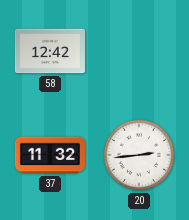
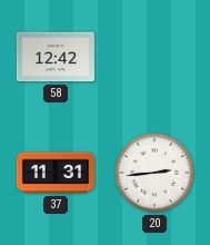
37: 11:32 -> 11:31 (56, 173)
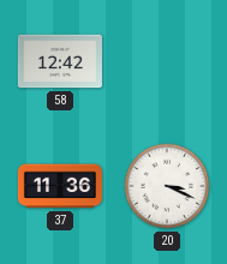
37: 11:31 -> 11:36 (60, 186)
20: 2:44 -> 3:19 (167, 186)
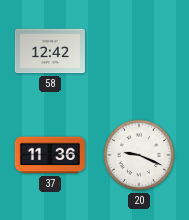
20: 3:19 -> 9:19 (139, 155)
